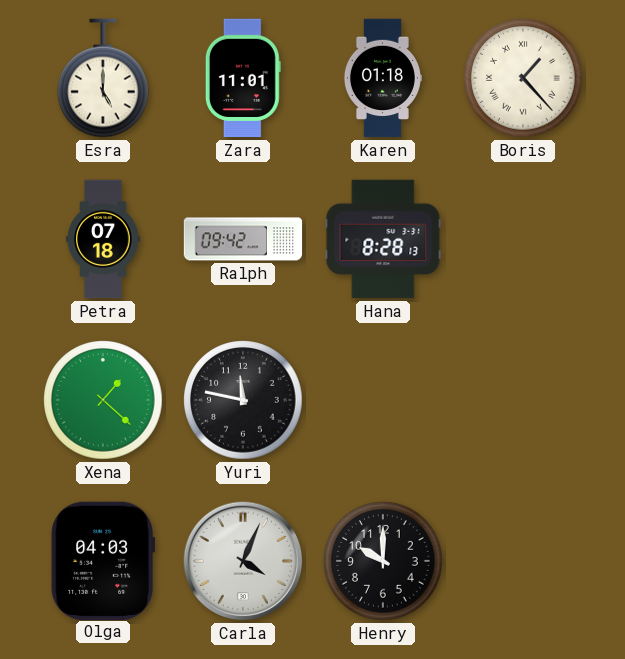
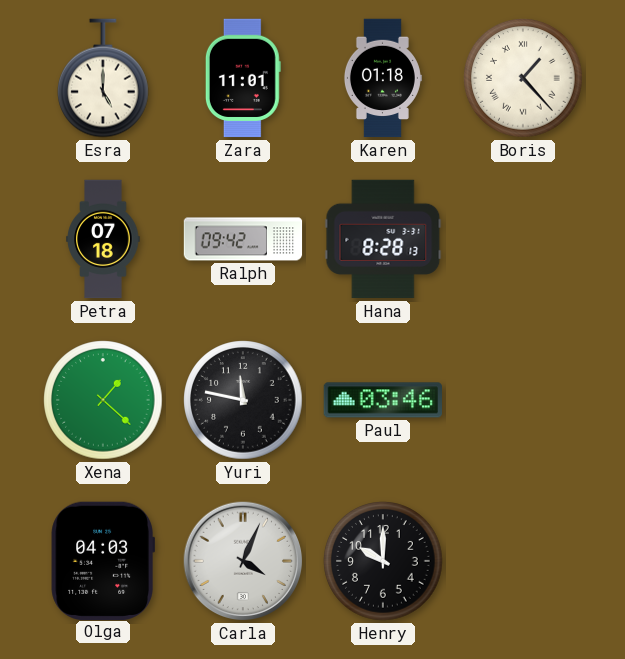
Paul: none -> 03:46 (382, 400)
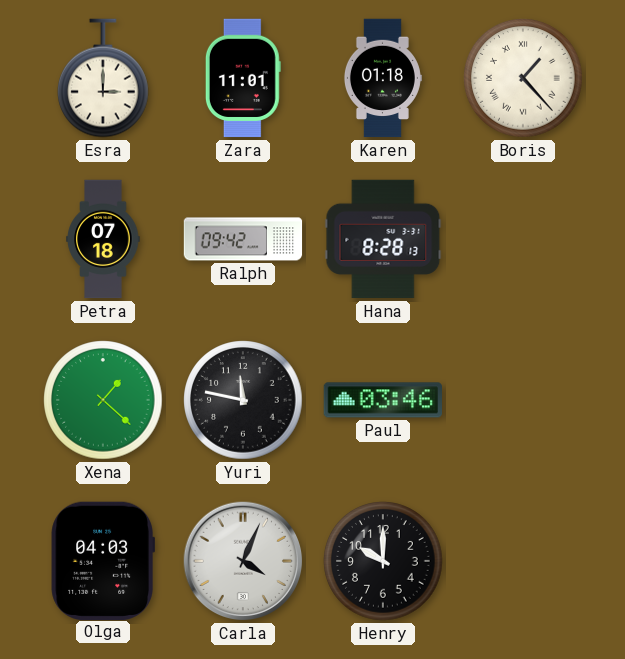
Esra: 5:00 -> 3:00 (104, 78)
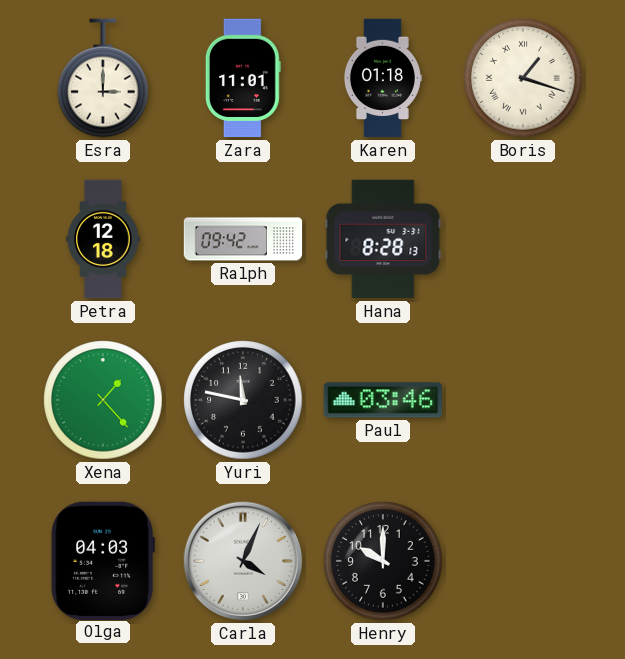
Boris: 1:23 -> 1:18 (523, 78)
Petra: 07:18 -> 12:18 (103, 239)
Xena: 1:22 -> 1:23 (103, 400)
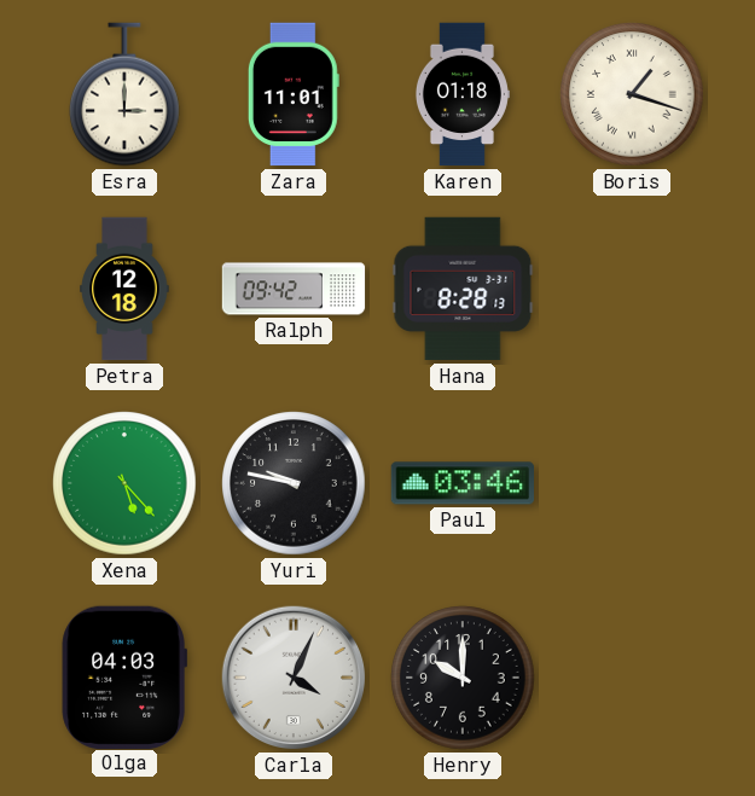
Xena: 1:23 -> 5:23 (124, 483)
Yuri: 11:47 -> 9:47 (294, 483)
